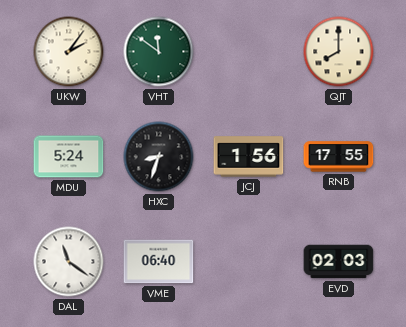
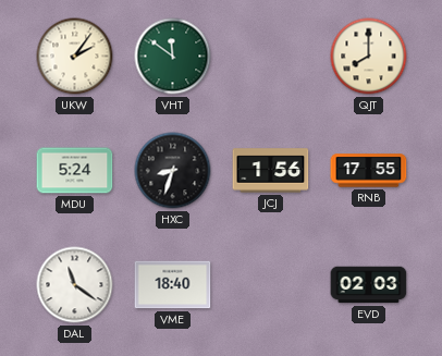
VME: 06:40 -> 18:40 (173, 285)
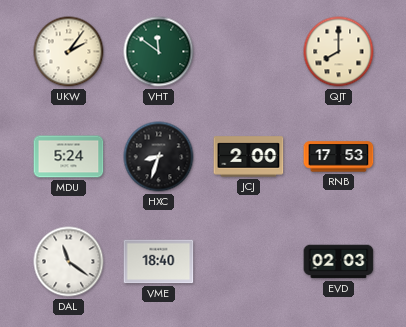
JCJ: 1:56 -> 2:00 (249, 157)
RNB: 17:55 -> 17:53 (339, 157)
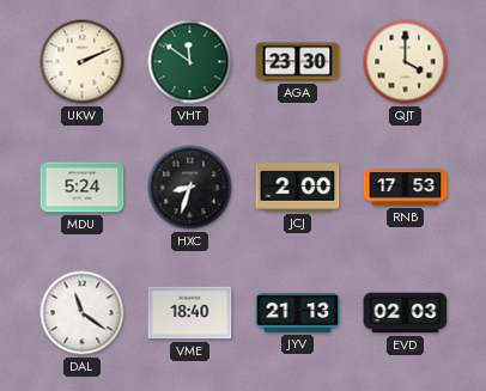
UKW: 2:06 -> 2:11 (83, 62)
AGA: none -> 23:30 (298, 62)
QJT: 8:00 -> 4:00 (406, 62)
JYV: none -> 21:13 (298, 312)
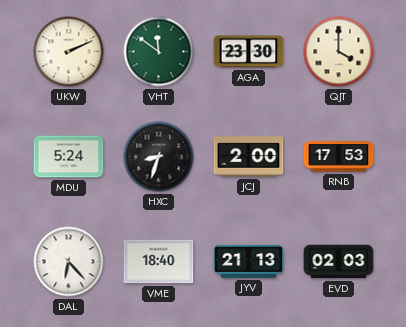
DAL: 11:21 -> 6:23 (69, 262)
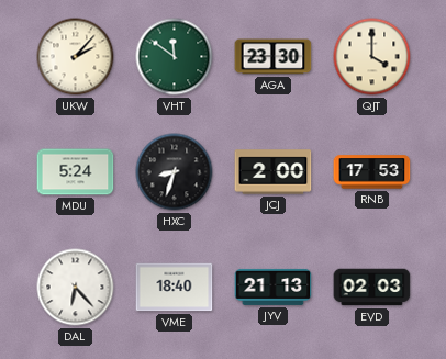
UKW: 2:11 -> 2:07 (76, 57)
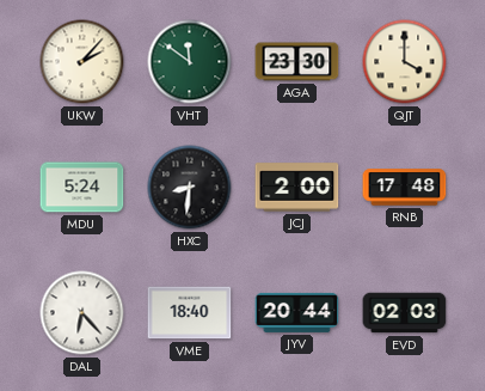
HXC: 8:33 -> 8:31 (190, 188)
RNB: 17:53 -> 17:48 (405, 188)
JYV: 21:13 -> 20:44 (297, 312)
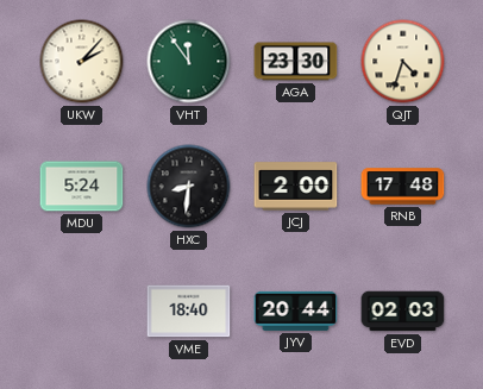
VHT: 11:51 -> 11:54 (189, 62)
QJT: 4:00 -> 4:33 (403, 62)
DAL: 6:23 -> none (82, 313)
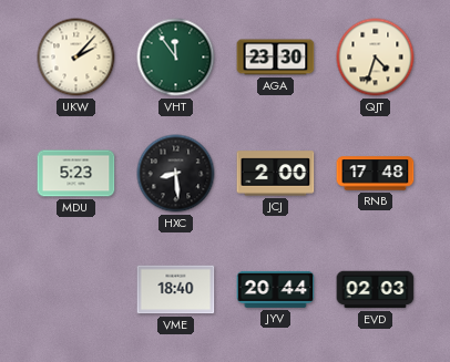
MDU: 5:24 -> 5:23 (76, 174)
HXC: 8:31 -> 8:29 (176, 174)
